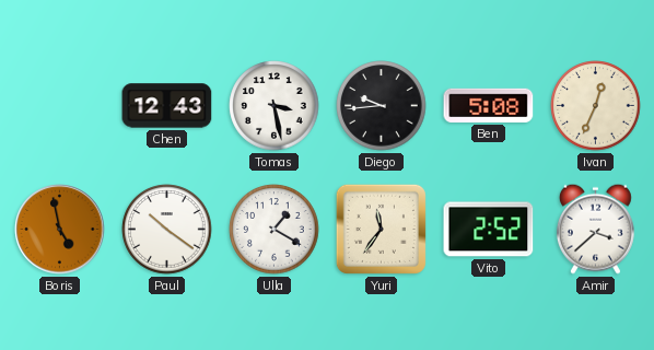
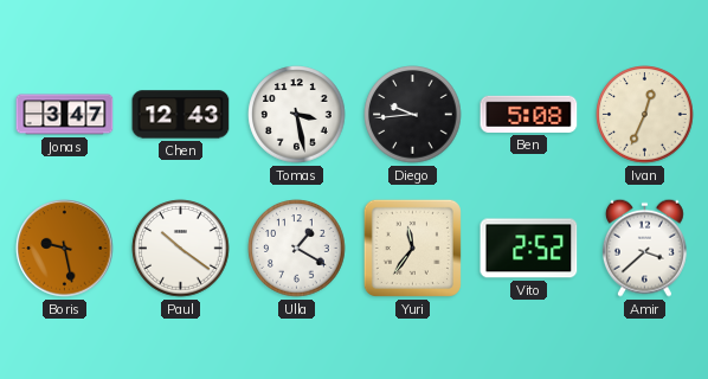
Jonas: none -> 3:47 (65, 115)
Boris: 4:58 -> 9:28 (65, 249)
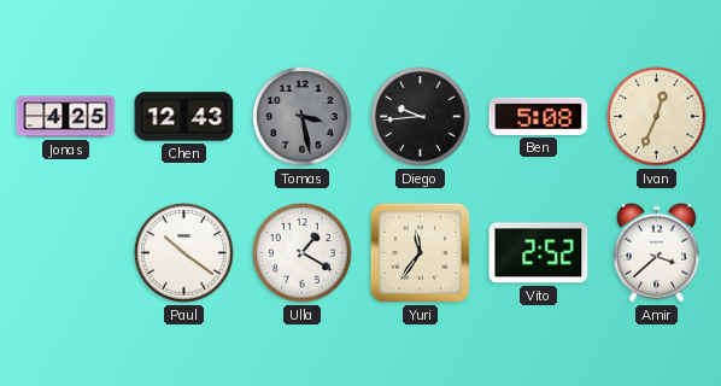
Jonas: 3:47 -> 4:25 (66, 117)
Tomas dial: white -> grey (303, 117)
Boris: 9:28 -> none (65, 249)
